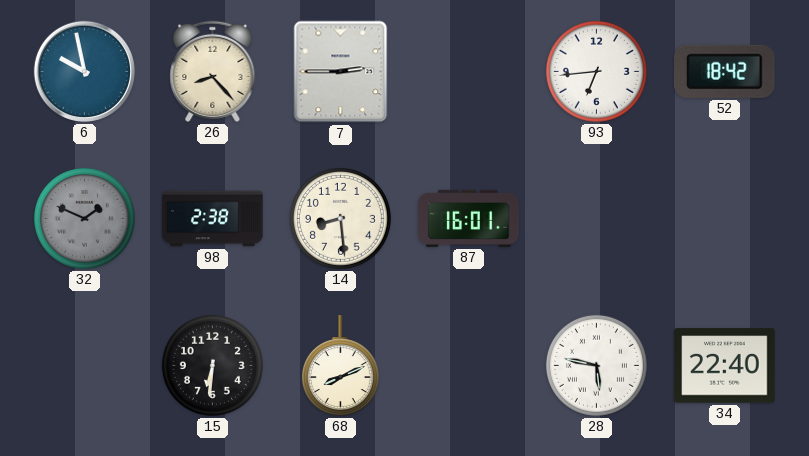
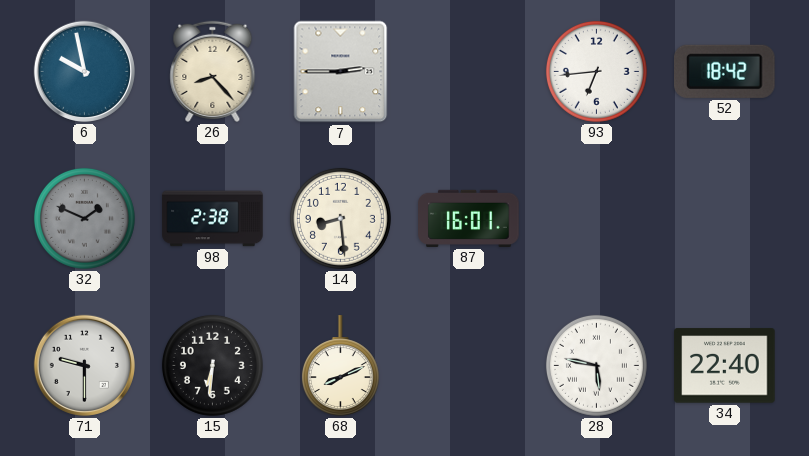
71: none -> 9:30 (84, 365)
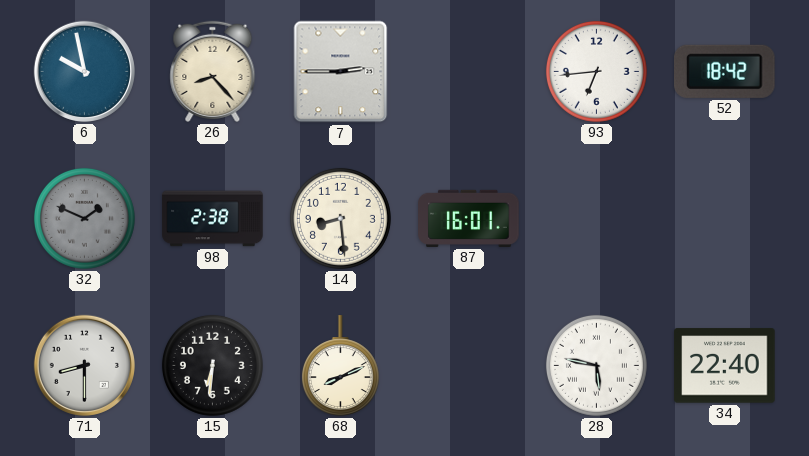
71: 9:30 -> 8:30 (84, 365)
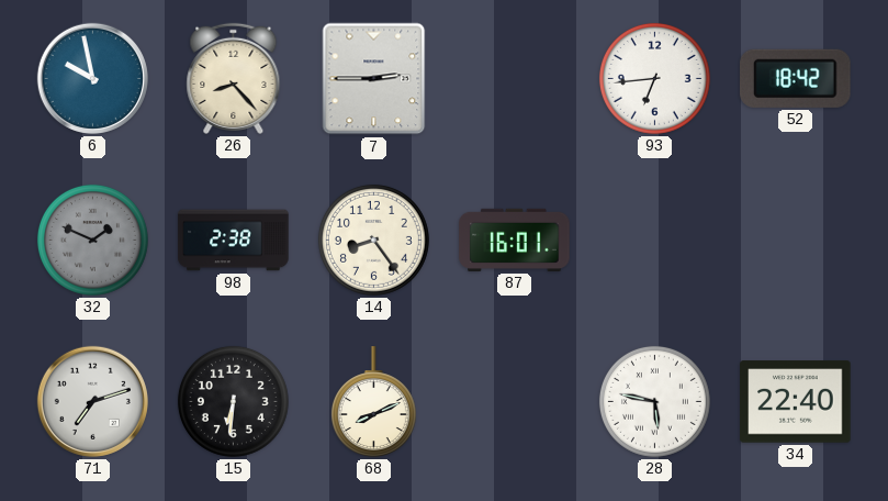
14: 8:29 -> 8:24 (373, 240)
71: 8:30 -> 7:12 (92, 401)
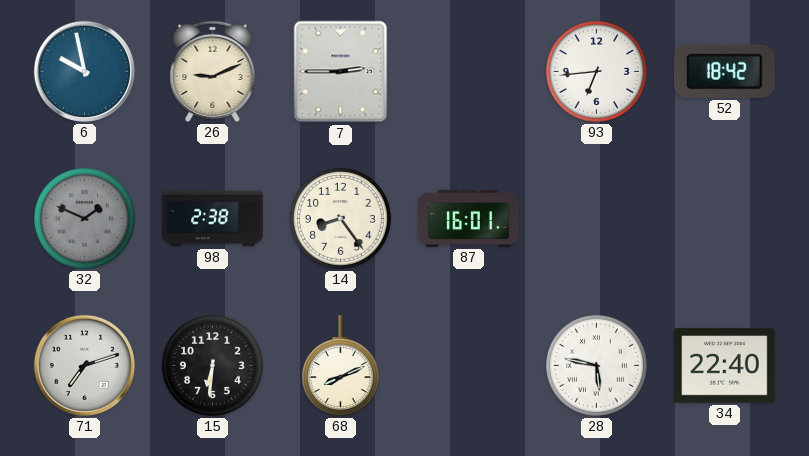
26: 8:23 -> 9:11 (213, 71)
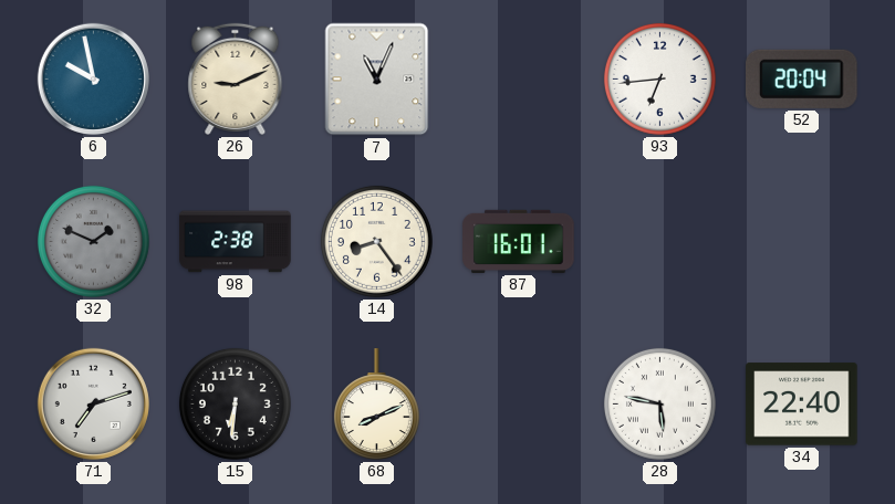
7: 2:45 -> 11:04 (377, 80)
52: 18:42 -> 20:04 (802, 78)
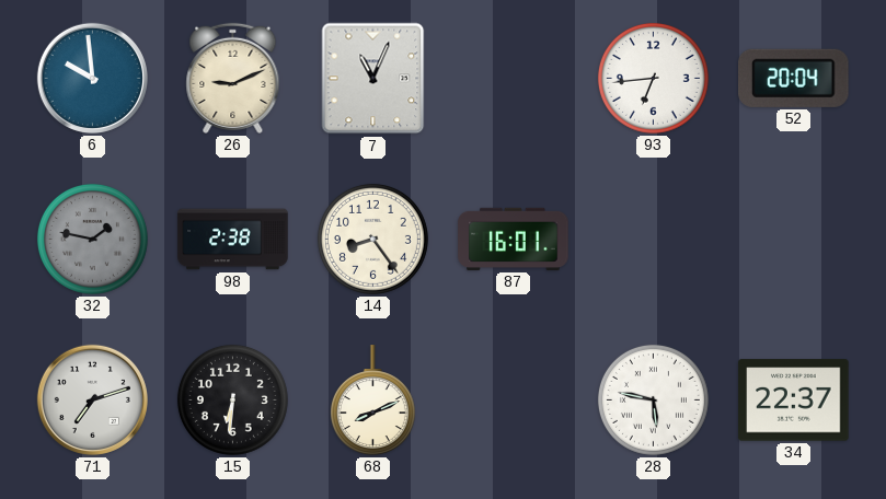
6: 9:58 -> 9:59 (92, 78)
32: 1:49 -> 1:47 (92, 239)
34: 22:40 -> 22:37 (794, 401)
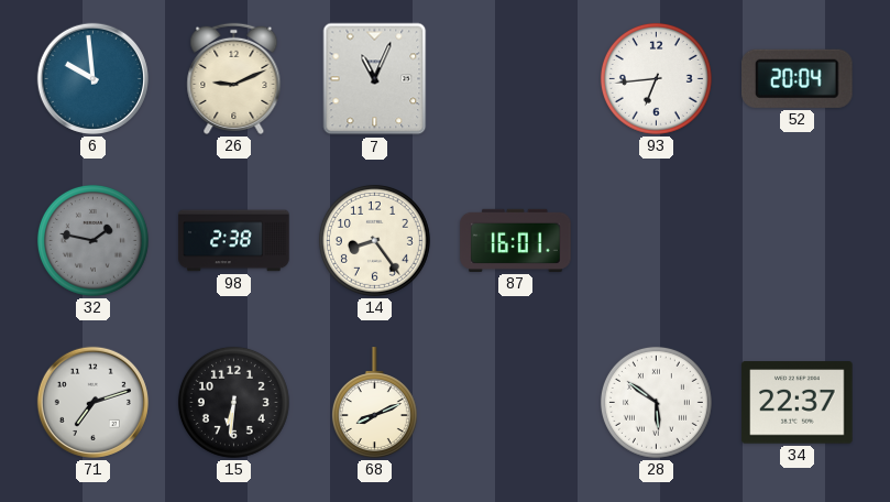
28: 5:47 -> 5:51 (656, 402)
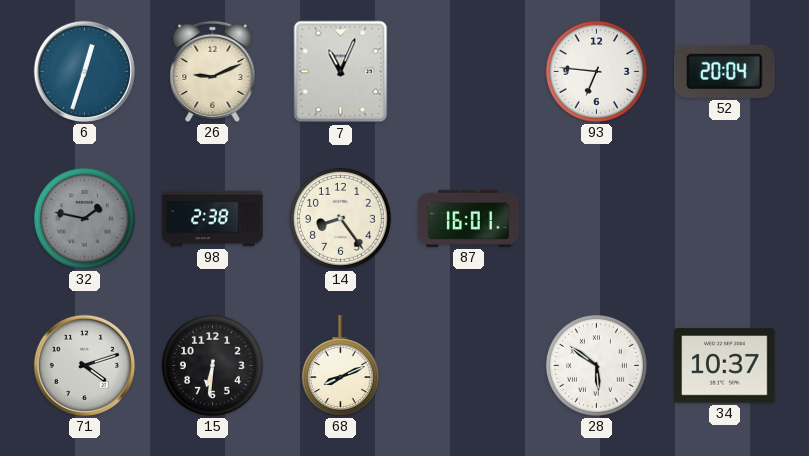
6: 9:59 -> 12:33 (84, 71)
93: 6:44 -> 6:46 (596, 71)
71: 7:12 -> 4:12 (84, 365)
34: 22:37 -> 10:37 (725, 366)
